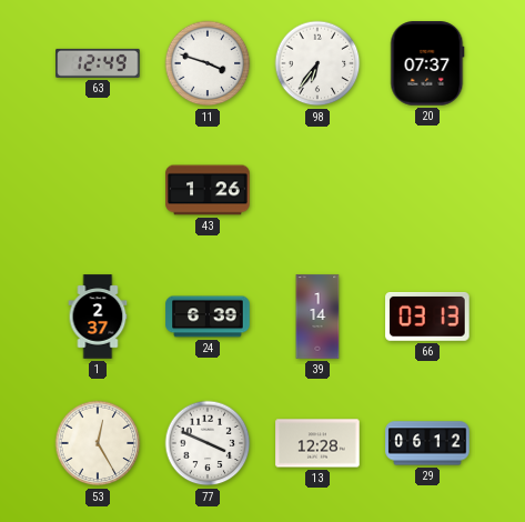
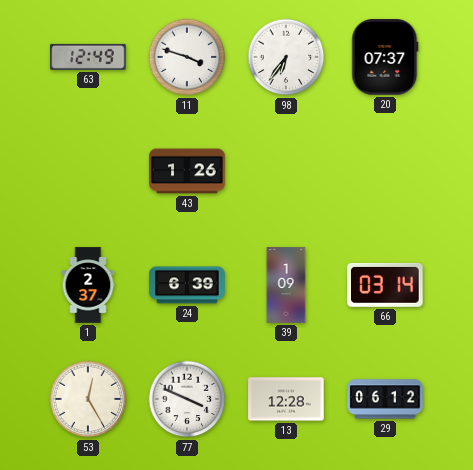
39: 1:14 -> 1:09 (286, 285)
66: 03:13 -> 03:14 (385, 285)
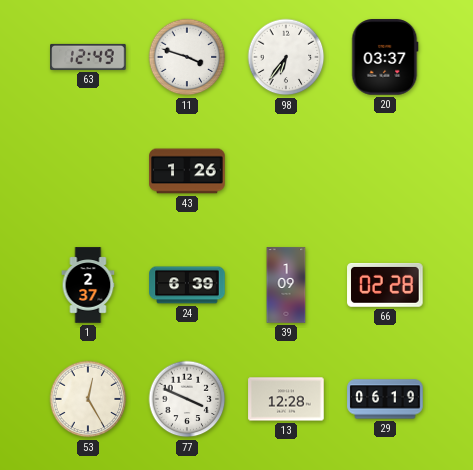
20: 07:37 -> 03:37 (385, 57)
66: 03:14 -> 02:28 (385, 285)
29: 06:12 -> 06:19 (385, 399)
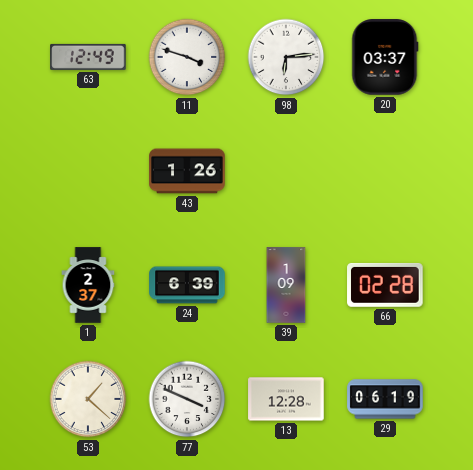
98: 6:36 -> 6:14 (286, 57)
53: 12:25 -> 1:22 (88, 399)
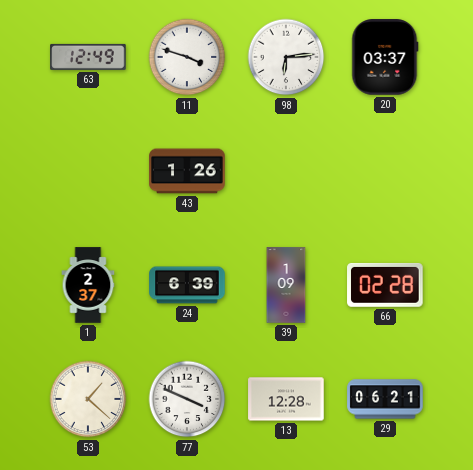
29: 06:19 -> 06:21 (385, 399)
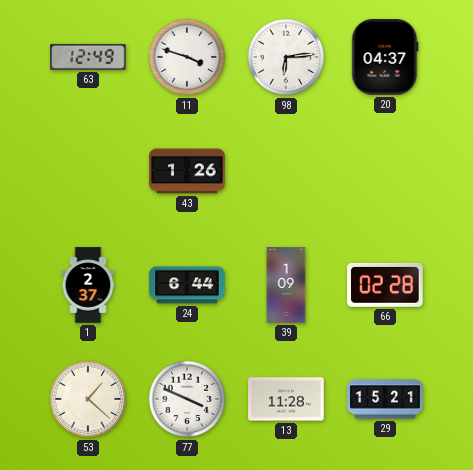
20: 03:37 -> 04:37 (385, 57)
24: 6:39 -> 6:44 (187, 285)
13: 12:28 -> 11:28 (286, 399)
29: 06:21 -> 15:21 (385, 399)
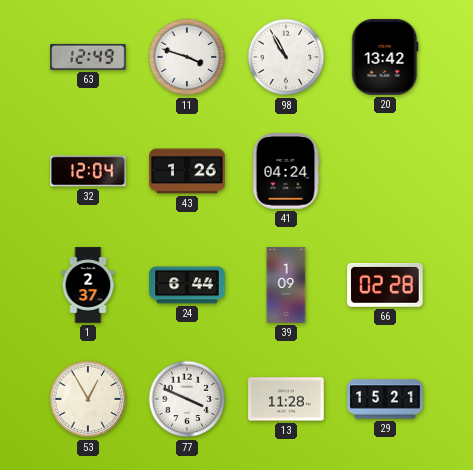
98: 6:14 -> 10:55 (286, 57)
20: 04:37 -> 13:42 (385, 57)
32: none -> 12:04 (88, 171)
41: none -> 04:24 (286, 171)
53: 1:22 -> 12:55 (88, 399)
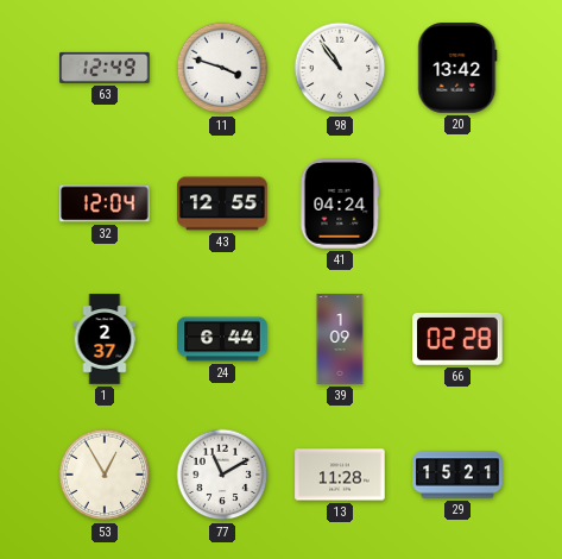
98: 10:55 -> 10:54 (340, 68)
43: 1:26 -> 12:55 (222, 203)
77: 3:49 -> 11:10 (222, 475)
